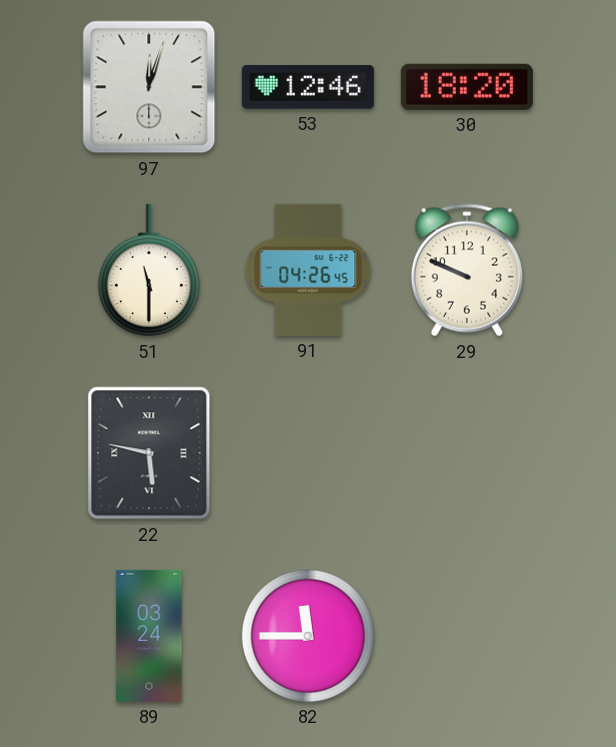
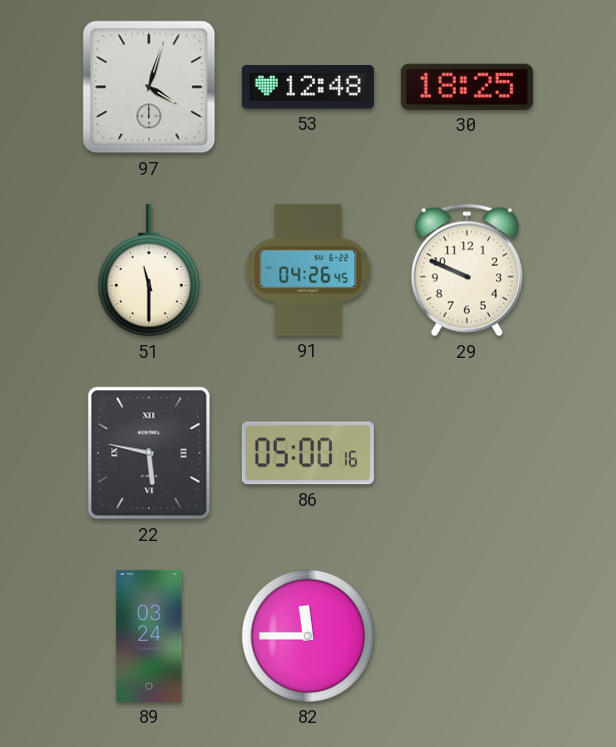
97: 12:03 -> 4:03 (149, 87)
53: 12:46 -> 12:48 (308, 87)
30: 18:20 -> 18:25 (467, 87)
86: none -> 05:00 (308, 453)
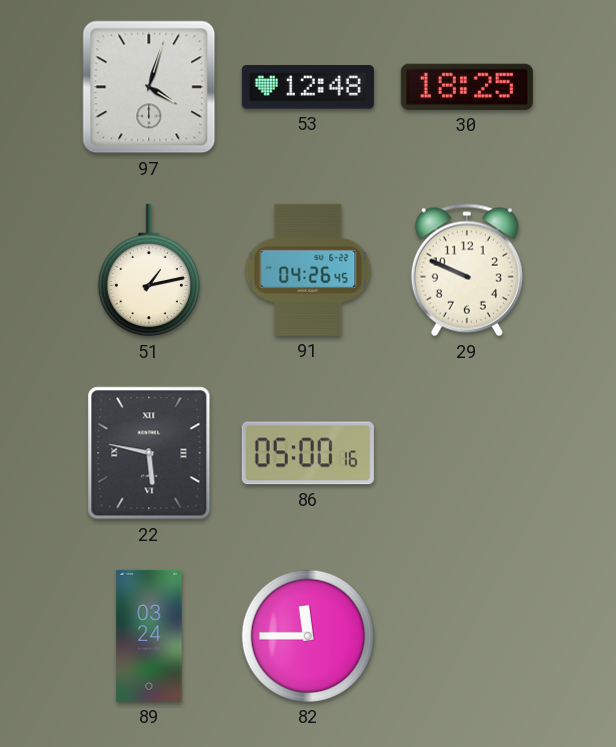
51: 11:30 -> 1:13 (149, 270)
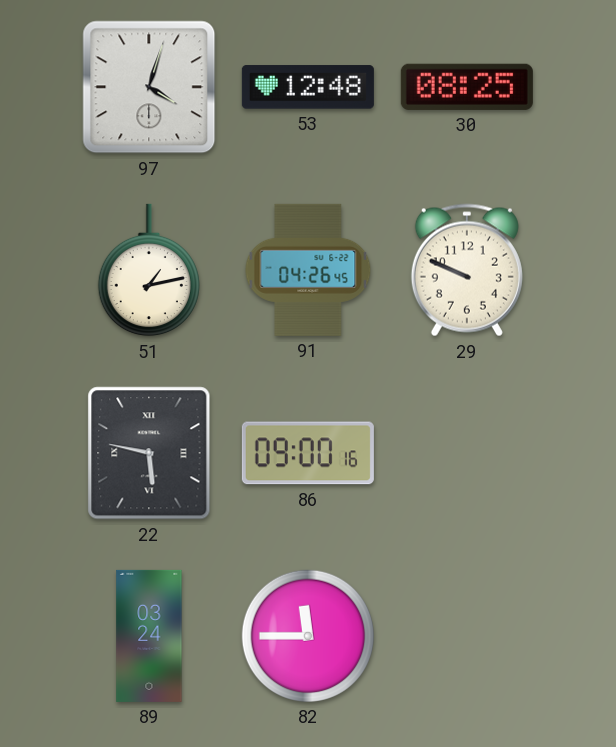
30: 18:25 -> 08:25 (467, 87)
86: 05:00 -> 09:00 (308, 453)
